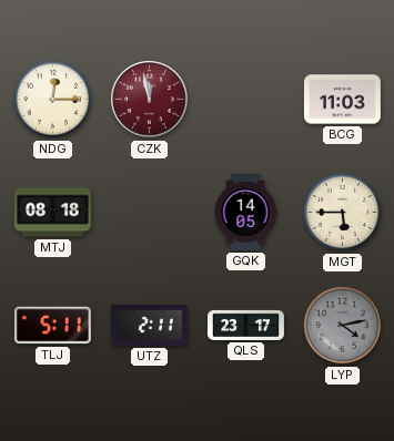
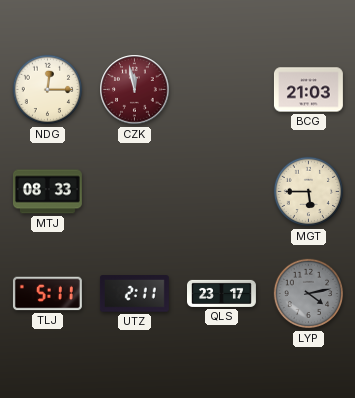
BCG: 11:03 -> 21:03 (308, 90)
MTJ: 08:18 -> 08:33 (47, 192)
GQK: 14:05 -> none (245, 213)
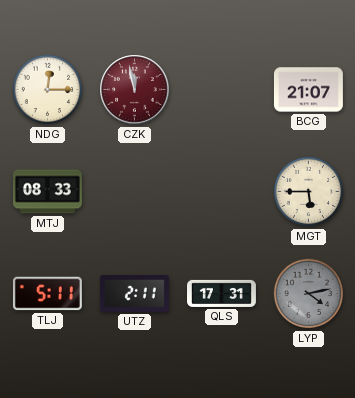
BCG: 21:03 -> 21:07 (308, 90)
QLS: 23:17 -> 17:31 (222, 293)
